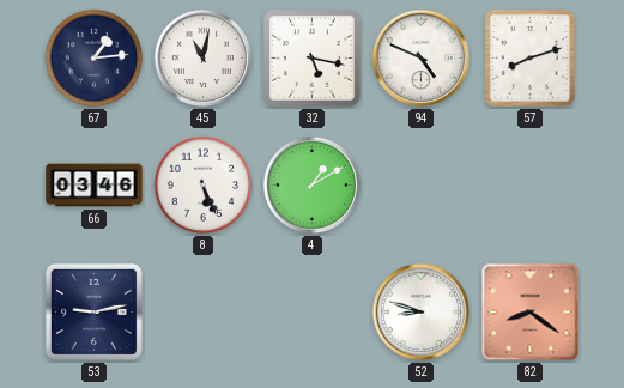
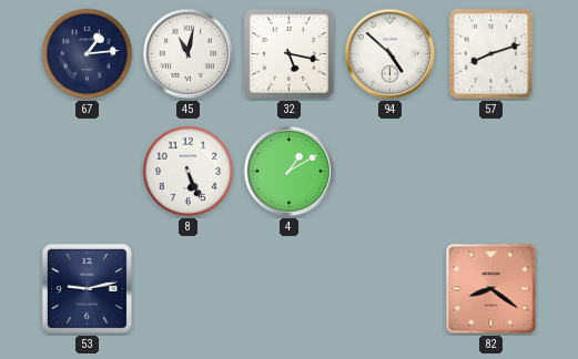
94: 4:49 -> 4:52 (391, 54)
66: 03:46 -> none (95, 186)
52: 8:48 -> none (422, 313)
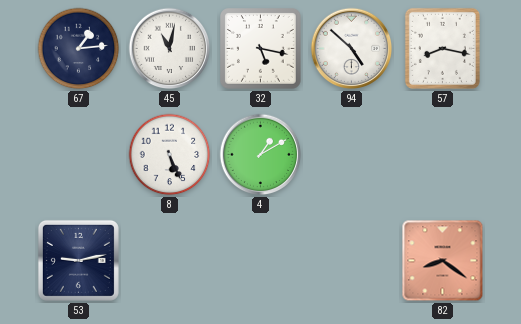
57: 8:12 -> 8:17 (442, 48)
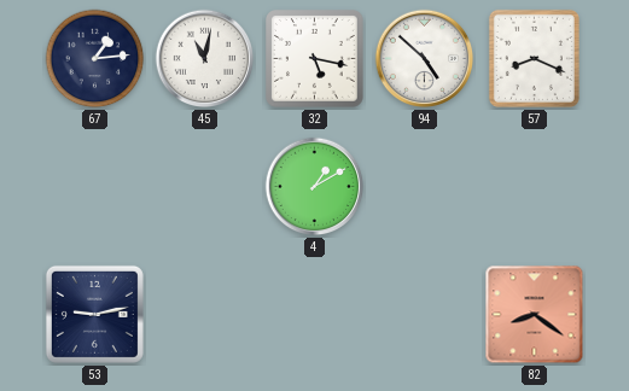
57: 8:17 -> 8:19 (534, 58)
8: 5:26 -> none (170, 155)
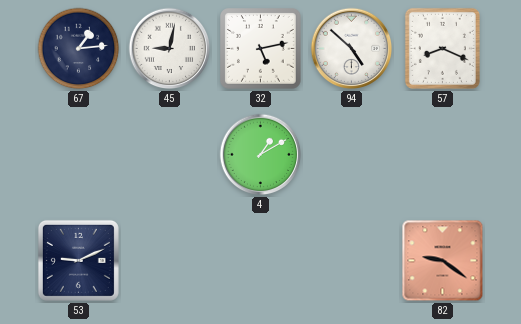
45: 11:02 -> 9:02 (170, 49)
32: 5:17 -> 5:13 (261, 49)
53: 9:13 -> 9:11 (78, 260)
82: 8:21 -> 9:21 (443, 261)
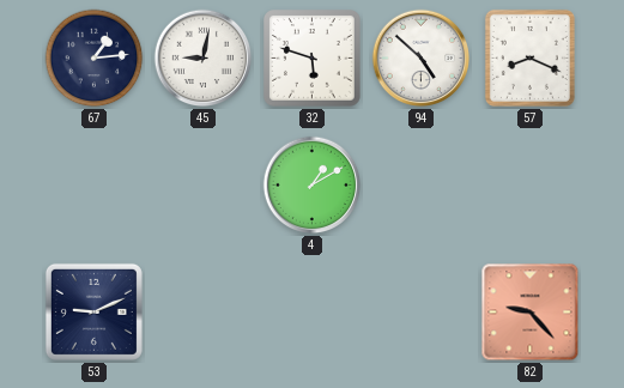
32: 5:13 -> 5:48 (313, 59)
82: 9:21 -> 9:23 (531, 313)
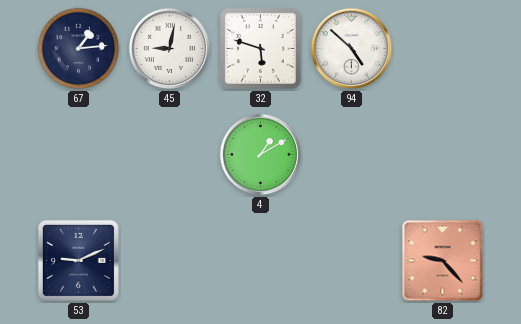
57: 8:19 -> none (529, 57)
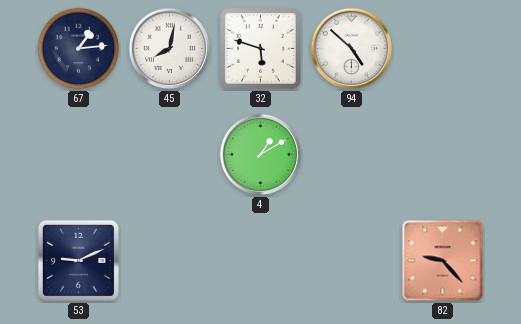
45: 9:02 -> 8:02 (170, 49)
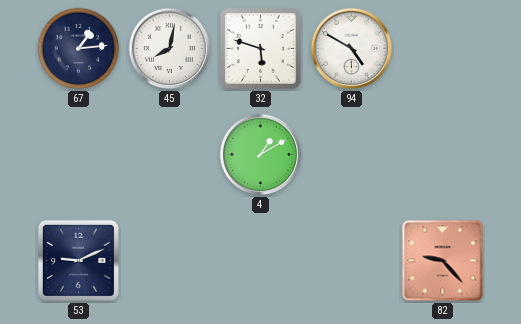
94: 4:52 -> 4:50 (352, 49)
